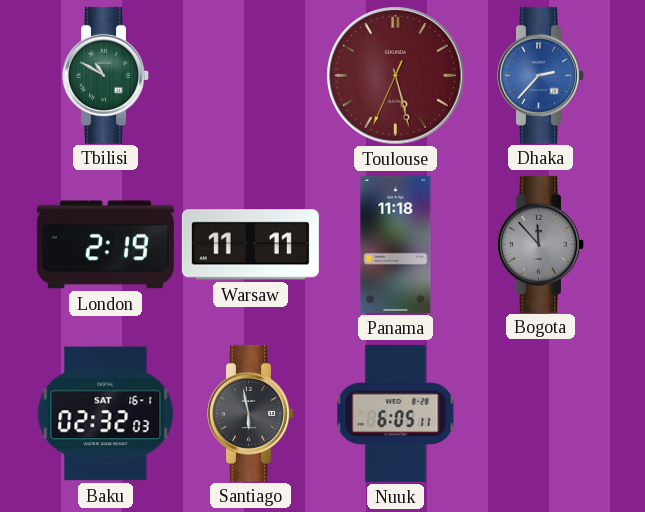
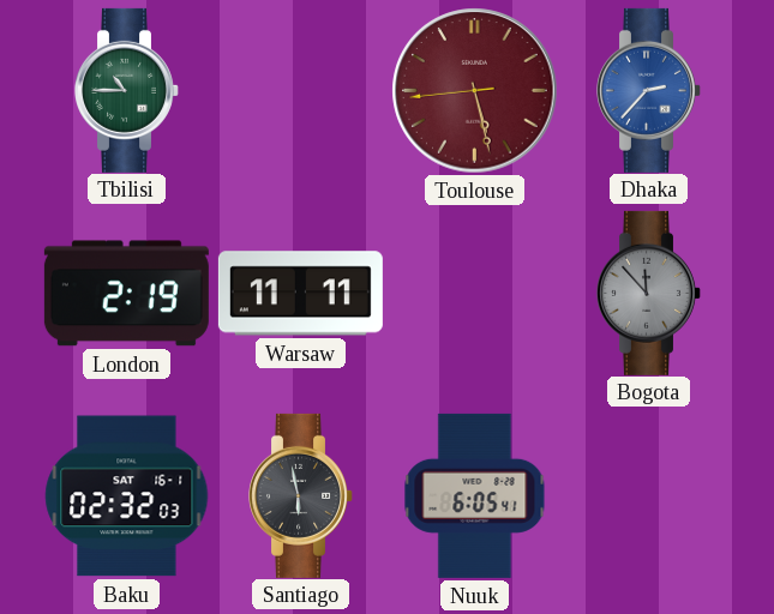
Tbilisi: 10:50 -> 10:45 (127, 90)
Toulouse: 5:27:34 -> 5:27:44 (475, 91)
Panama: 11:18 -> none (396, 244)
Nuuk: 6:05:11 -> 6:05:41 (475, 495)
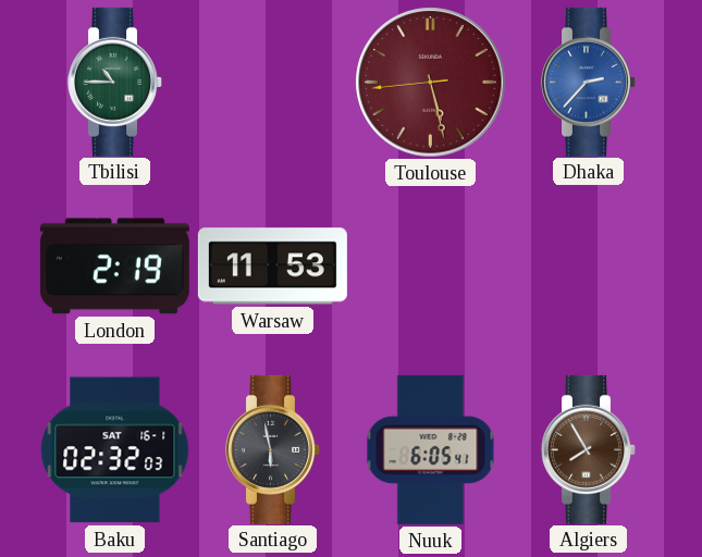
Warsaw: 11:11 -> 11:53 (272, 267)
Bogota: 11:53 -> none (649, 293)
Algiers: none -> 7:55 (589, 449)
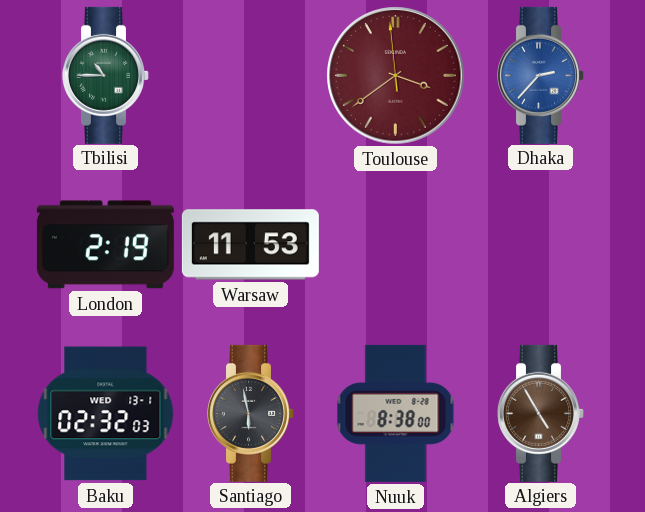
Toulouse: 5:27 -> 3:38 (396, 76)
Baku date: SAT 16-1 -> WED 13-1 (106, 414)
Nuuk: 6:05 -> 8:38 (396, 413)
Algiers: 7:55 -> 4:55 (541, 413)
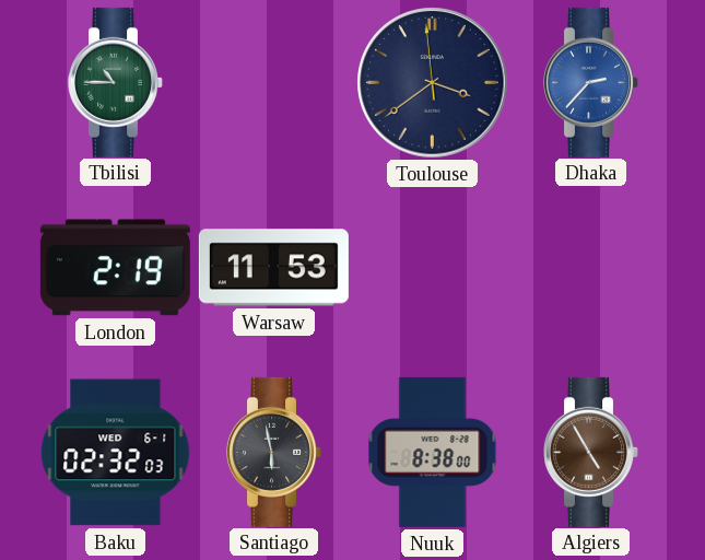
Toulouse dial: burgundy -> navy (433, 83)
Baku date: WED 13-1 -> WED 6-1 (116, 453)
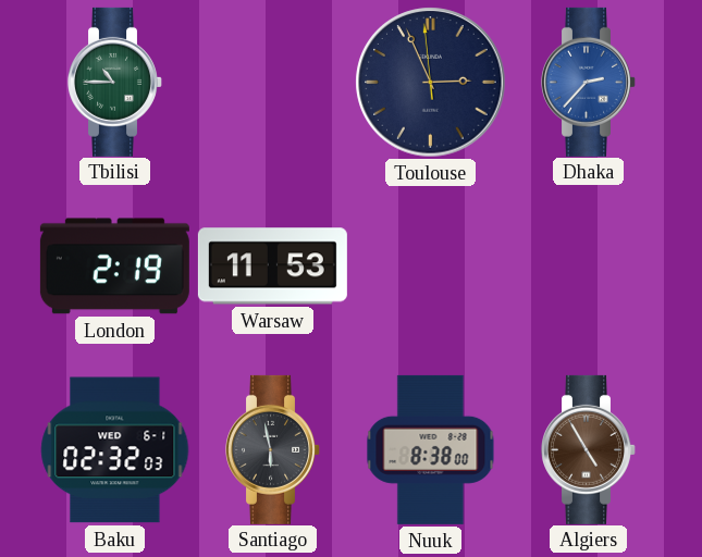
Toulouse: 3:38 -> 2:55 (431, 83)
